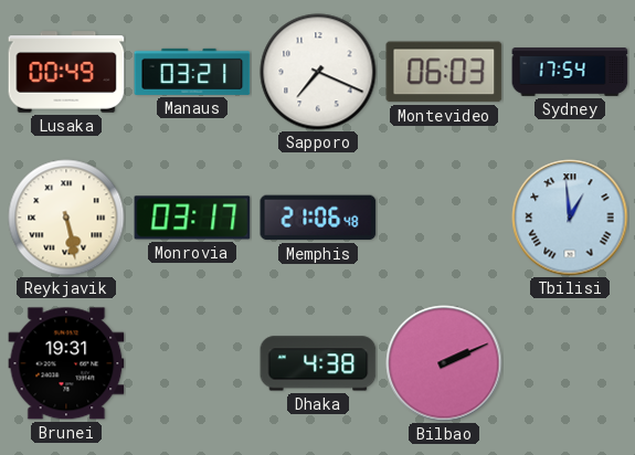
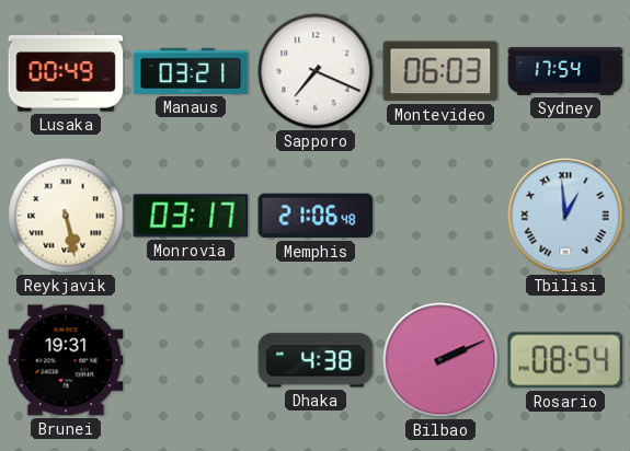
Rosario: none -> 08:54 (565, 360)
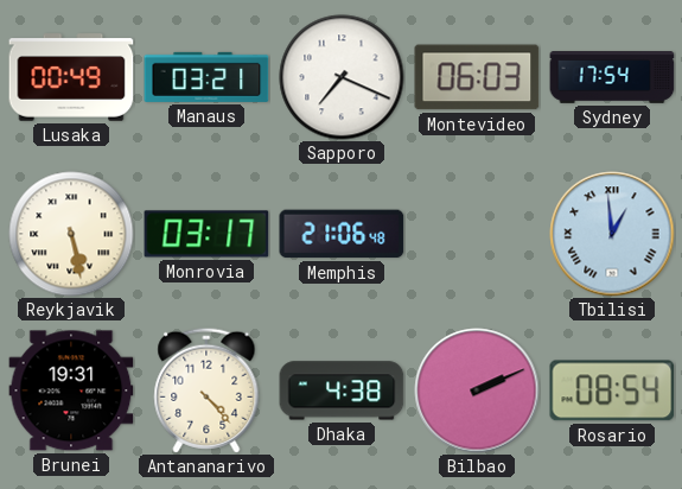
Antananarivo: none -> 4:23 (206, 390)
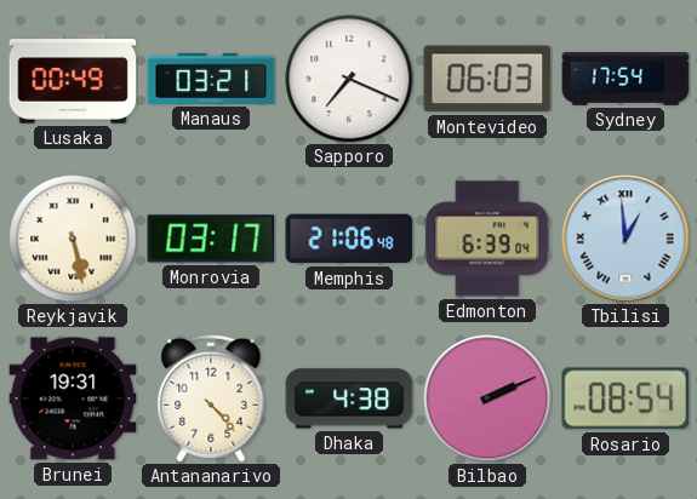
Edmonton: none -> 6:39 (487, 239)
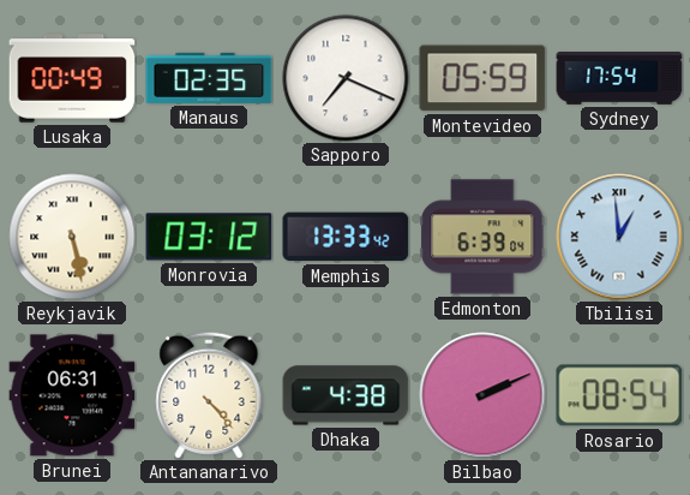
Manaus: 03:21 -> 02:35 (209, 78)
Montevideo: 06:03 -> 05:59 (482, 78)
Monrovia: 03:17 -> 03:12 (209, 237)
Memphis: 21:06 -> 13:33 (346, 237)
Brunei: 19:31 -> 06:31 (72, 395)
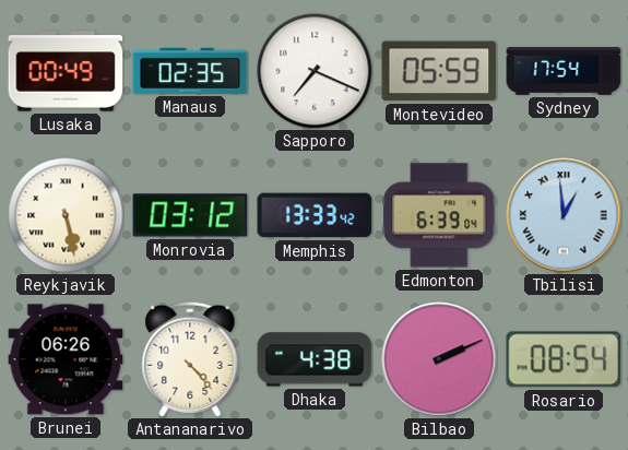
Brunei: 06:31 -> 06:26 (66, 359)
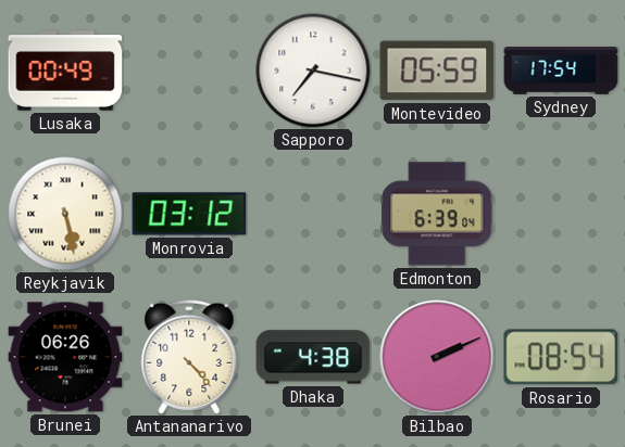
Manaus: 02:35 -> none (190, 71)
Sapporo: 7:19 -> 7:17 (313, 71)
Memphis: 13:33 -> none (315, 215)
Tbilisi: 12:59 -> none (564, 215)
